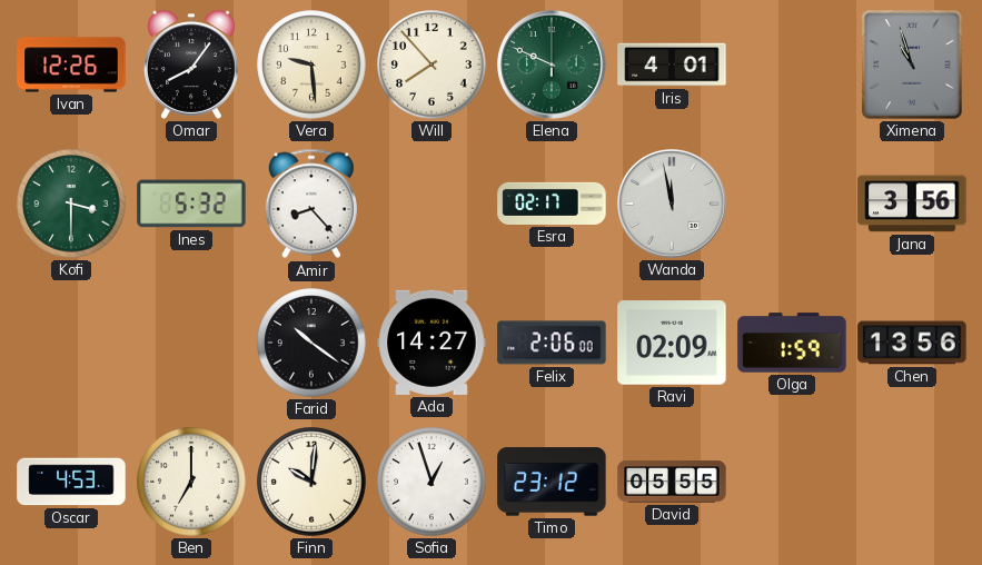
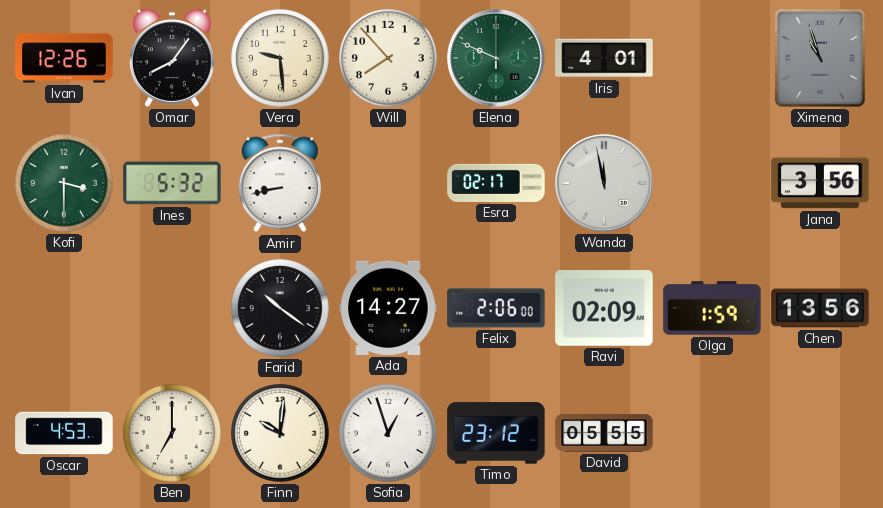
Amir: 8:23 -> 8:43 (280, 183)
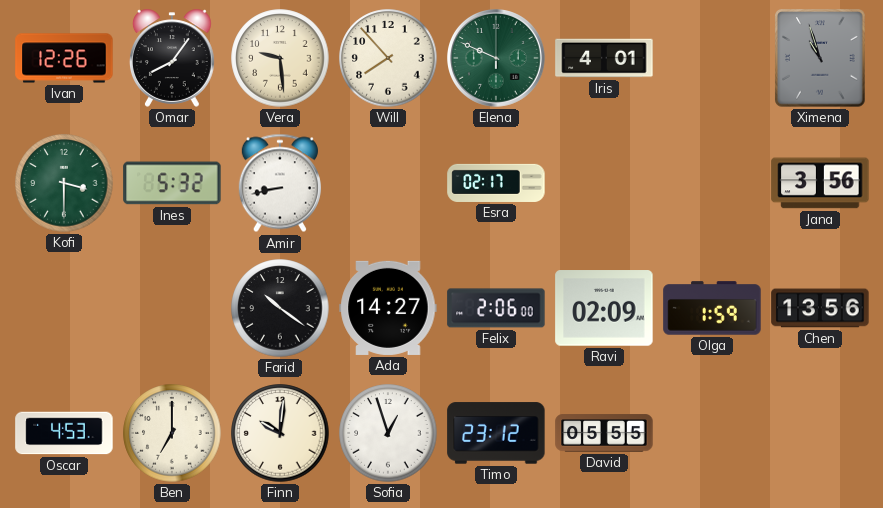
Wanda: 11:58 -> none (605, 184)
